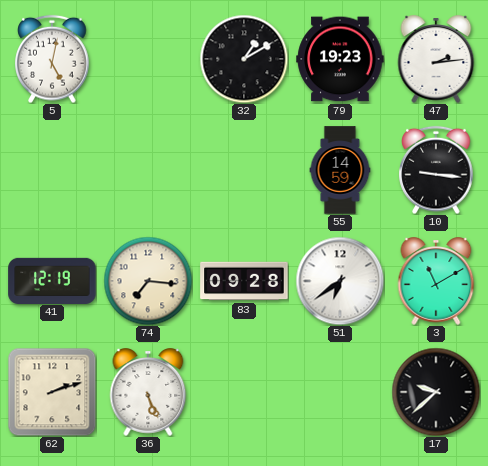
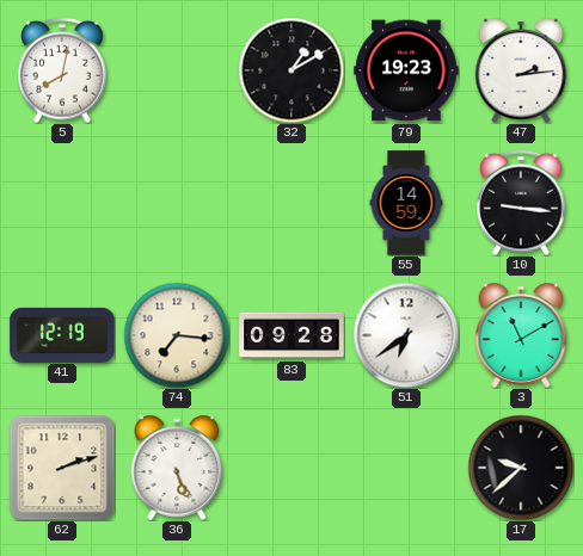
5: 5:02 -> 8:02 (62, 70)
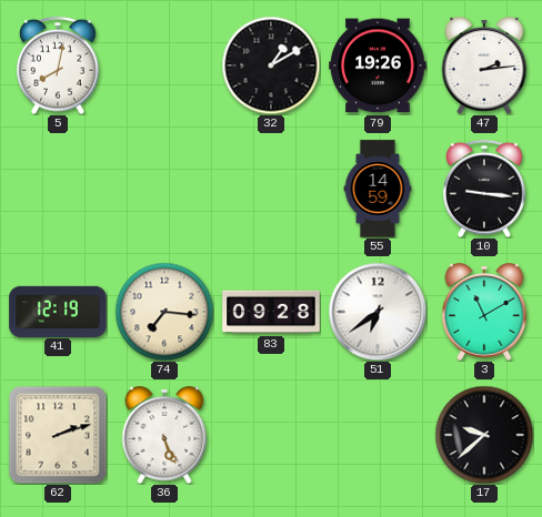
79: 19:23 -> 19:26 (378, 65)
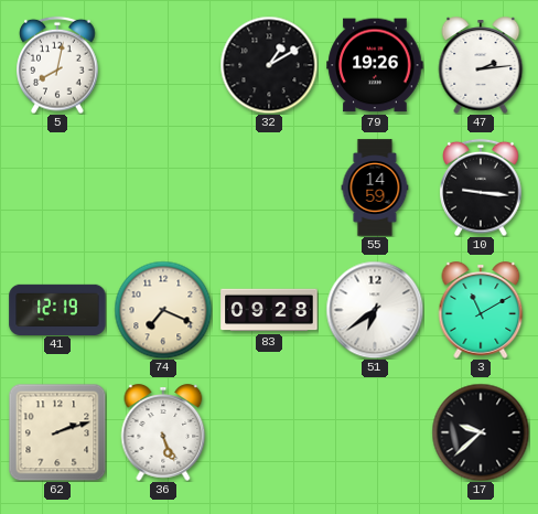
74: 7:16 -> 7:19 (163, 310)
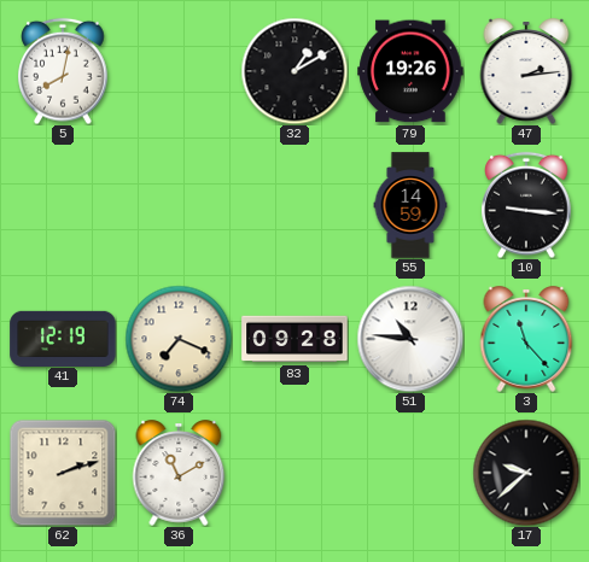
51: 6:39 -> 10:46 (410, 339)
3: 11:10 -> 11:23 (526, 339)
36: 5:26 -> 11:10 (179, 473)
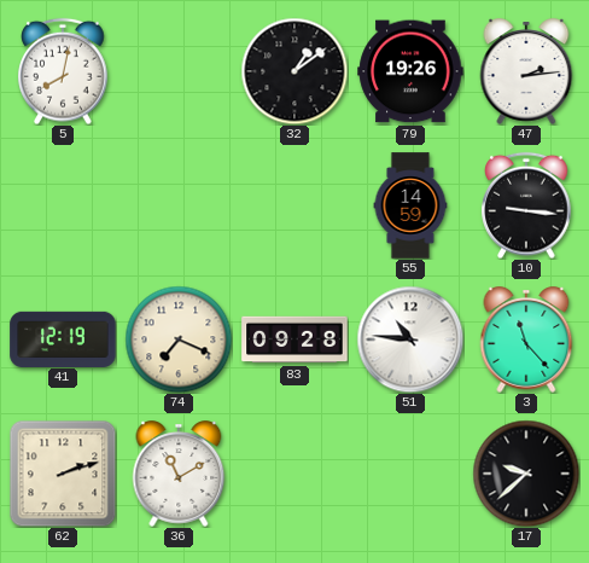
32: 1:10 -> 1:09 (294, 71)
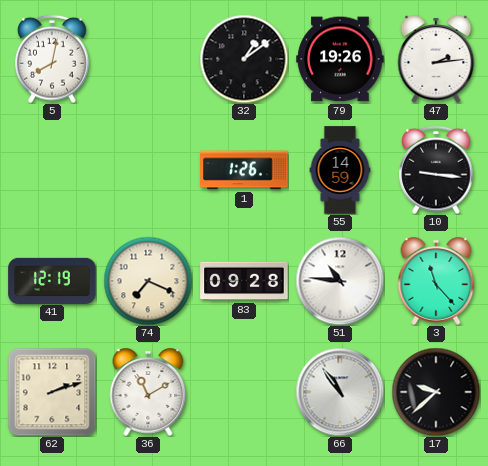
1: none -> 1:26 (244, 170)
66: none -> 10:54 (340, 392)
